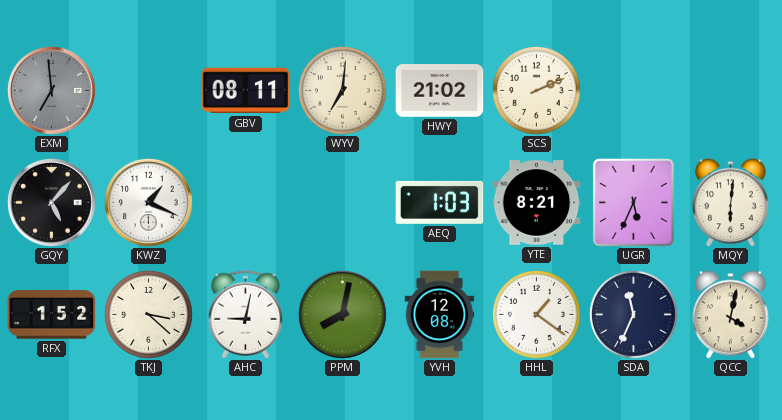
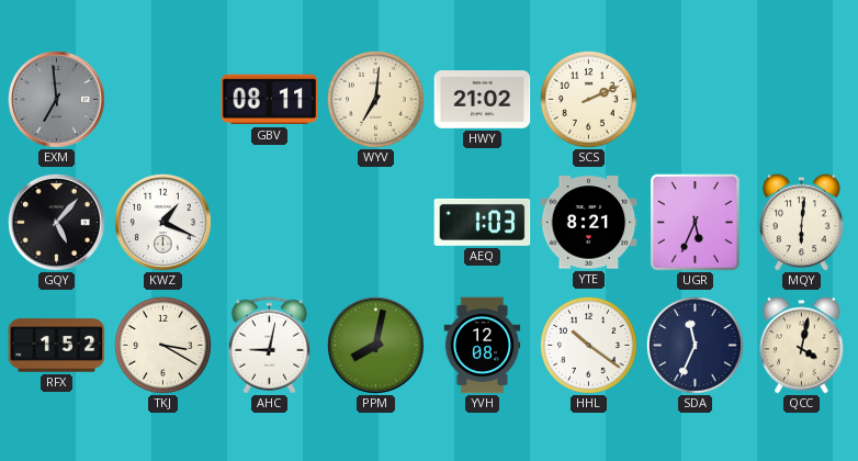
TKJ: 3:22 -> 3:20 (162, 345)
HHL: 1:21 -> 10:21 (588, 345)
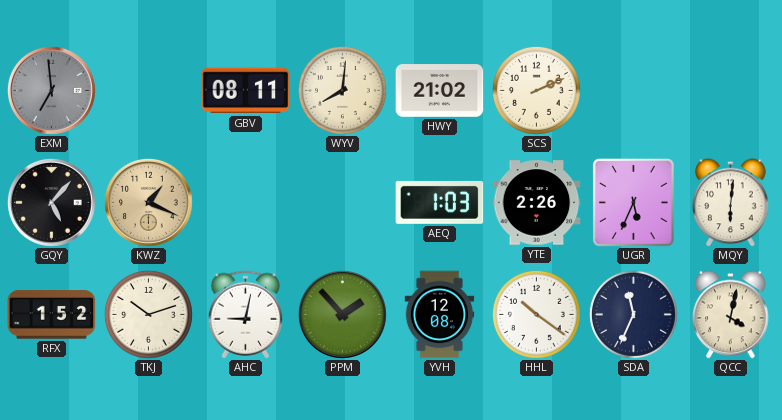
WYV: 7:01 -> 8:01 (342, 90)
KWZ dial: white -> champagne (148, 202)
YTE: 8:21 -> 2:26 (537, 203)
TKJ: 3:20 -> 10:12 (148, 314)
PPM: 8:02 -> 1:53 (342, 314)
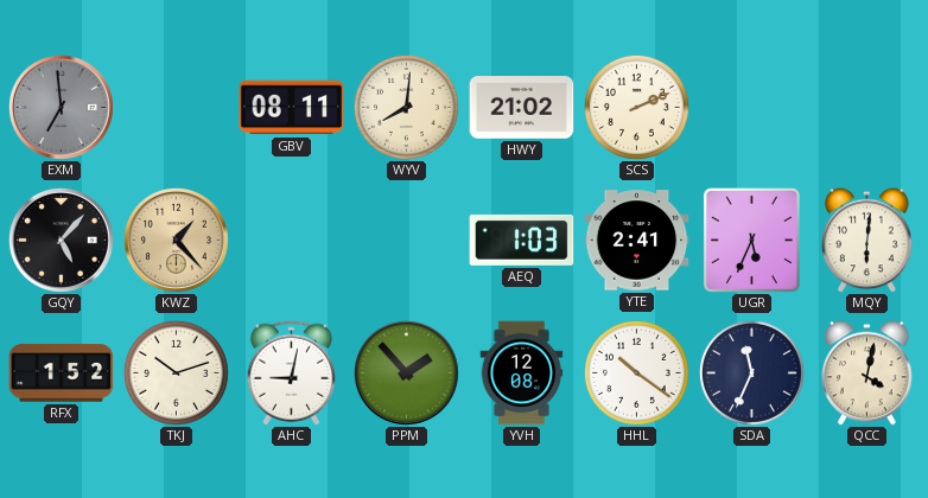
KWZ: 1:19 -> 1:23 (176, 240)
YTE: 2:26 -> 2:41 (637, 241)
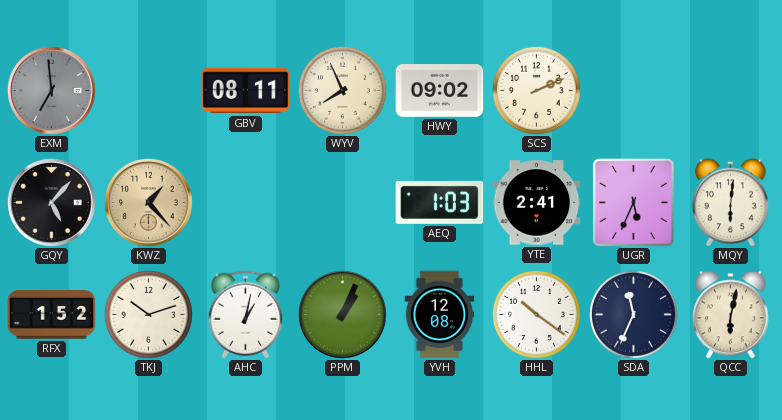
WYV: 8:01 -> 7:56 (342, 90)
HWY: 21:02 -> 09:02 (440, 91)
AHC: 9:02 -> 1:02 (246, 315)
PPM: 1:53 -> 1:04 (342, 314)
QCC: 4:02 -> 6:02 (731, 315)
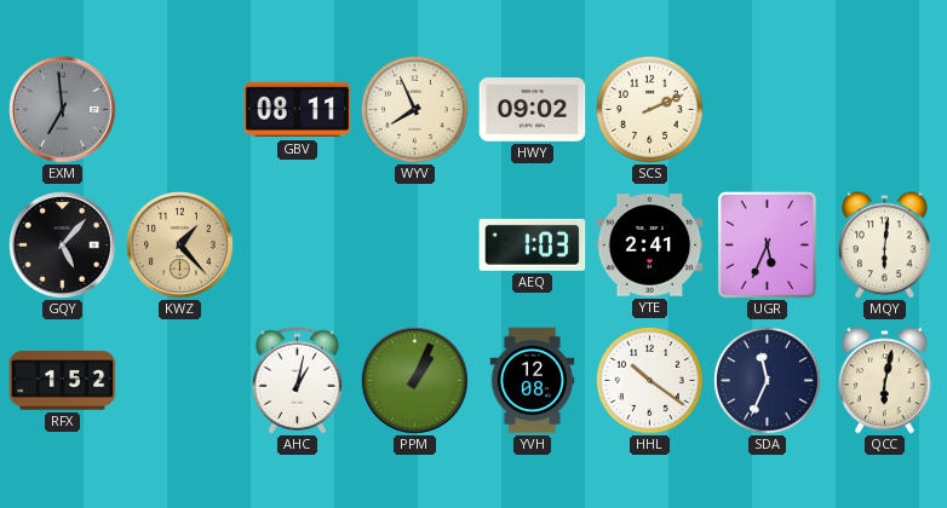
TKJ: 10:12 -> none (148, 314)
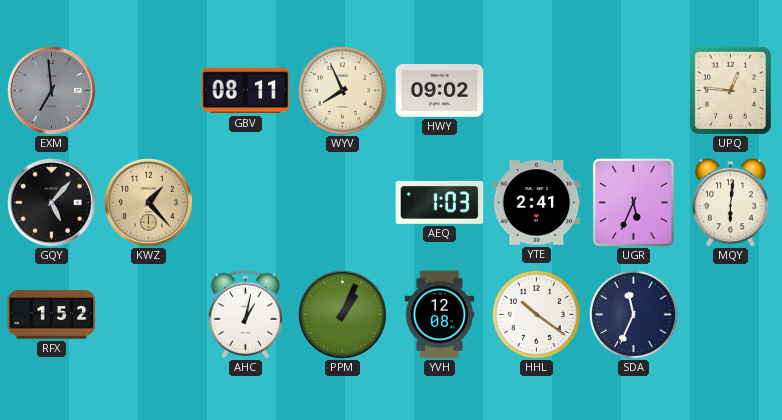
SCS: 2:11 -> none (649, 109)
UPQ: none -> 12:46 (730, 90)
QCC: 6:02 -> none (885, 381)
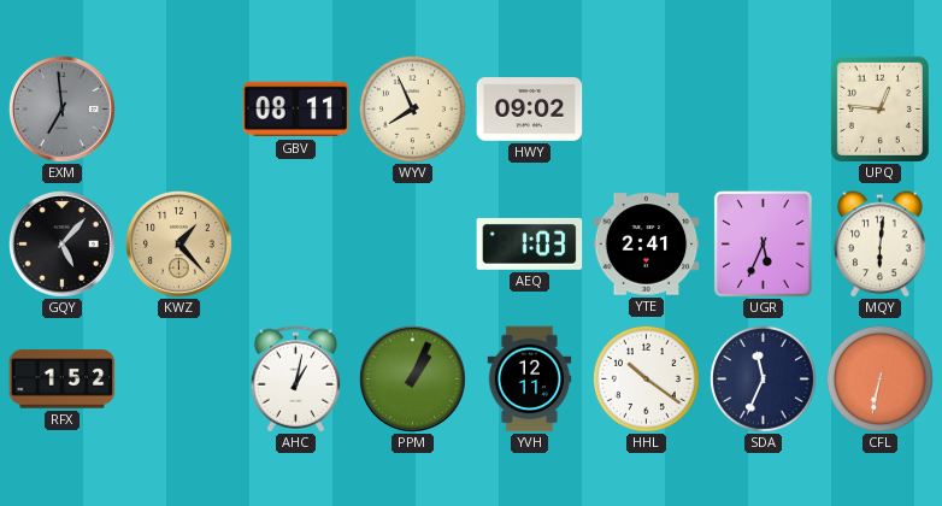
YVH: 12:08 -> 12:11 (530, 379)
CFL: none -> 6:32 (879, 378)
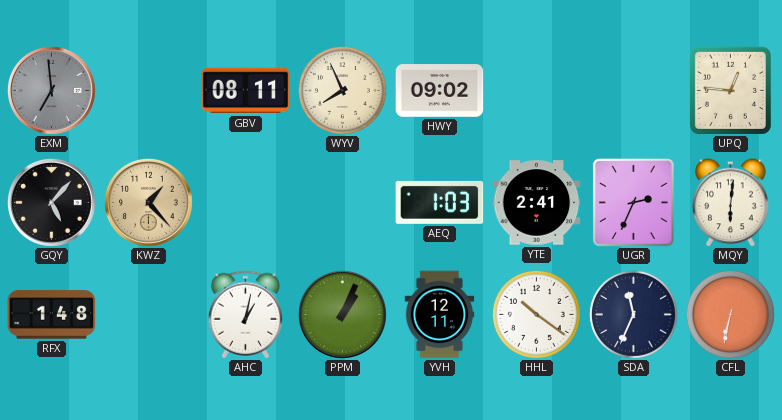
UGR: 5:34 -> 2:34 (633, 202)
RFX: 1:52 -> 1:48 (52, 315)
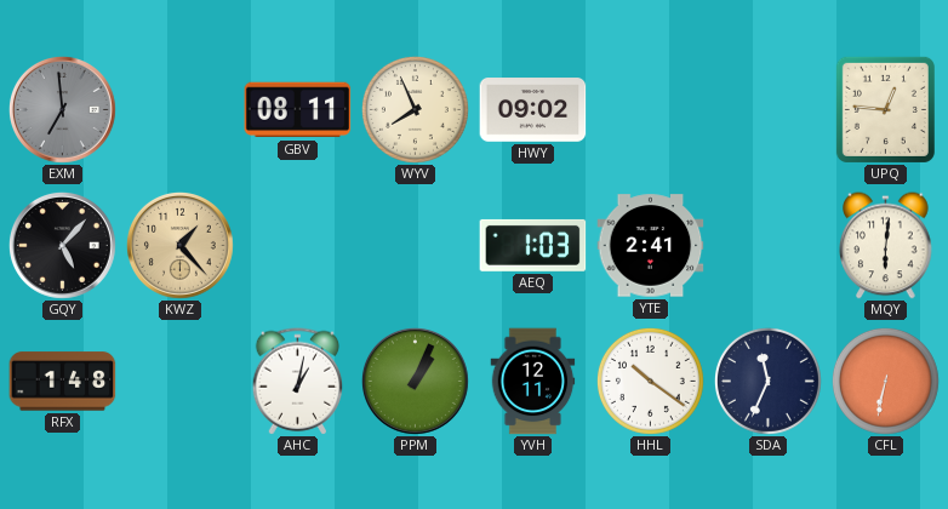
UGR: 2:34 -> none (633, 202)
